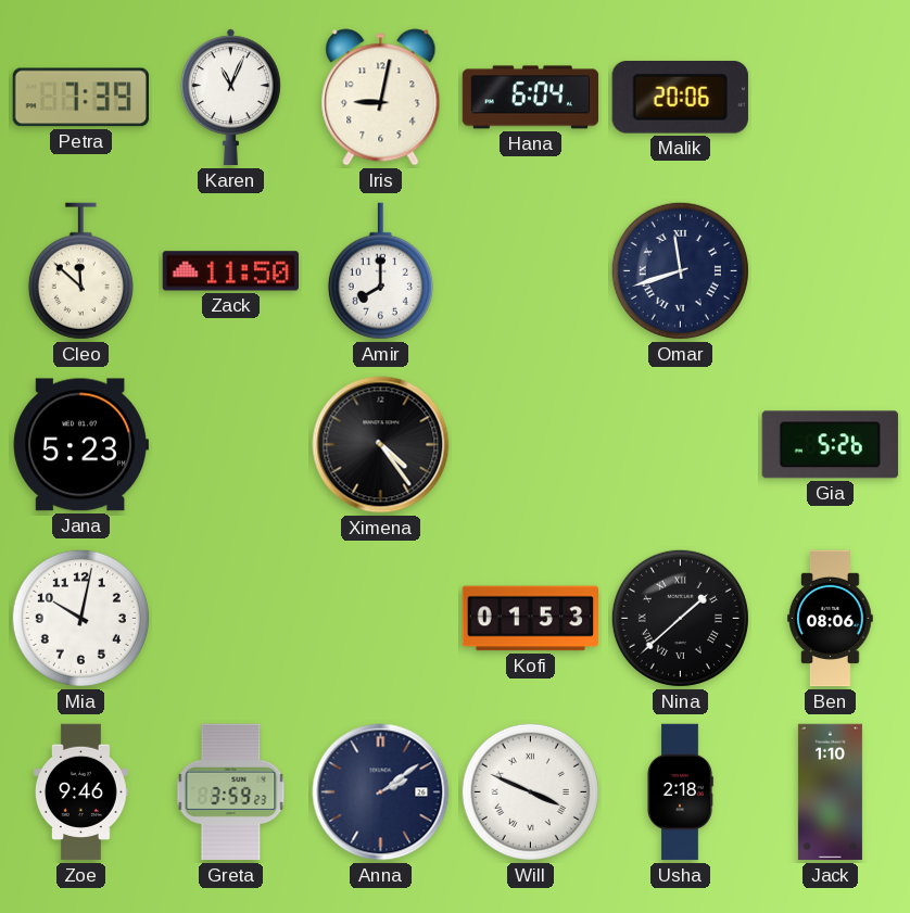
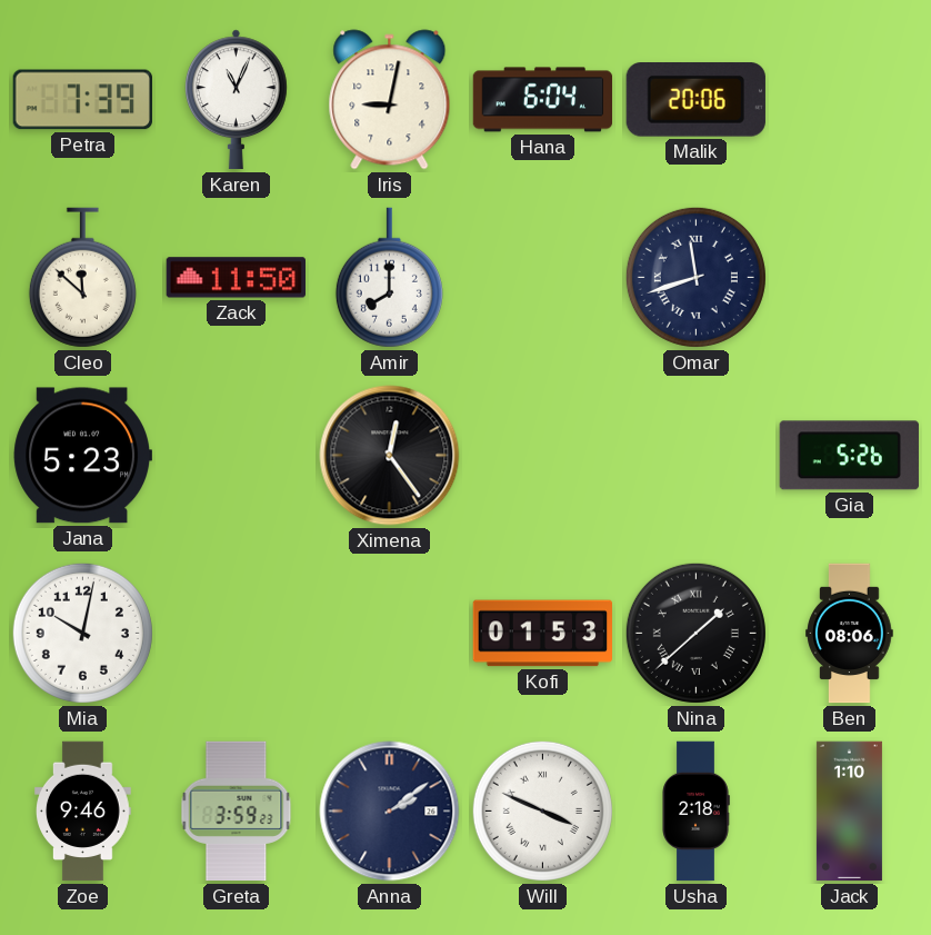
Ximena: 4:24 -> 12:24 (390, 456)
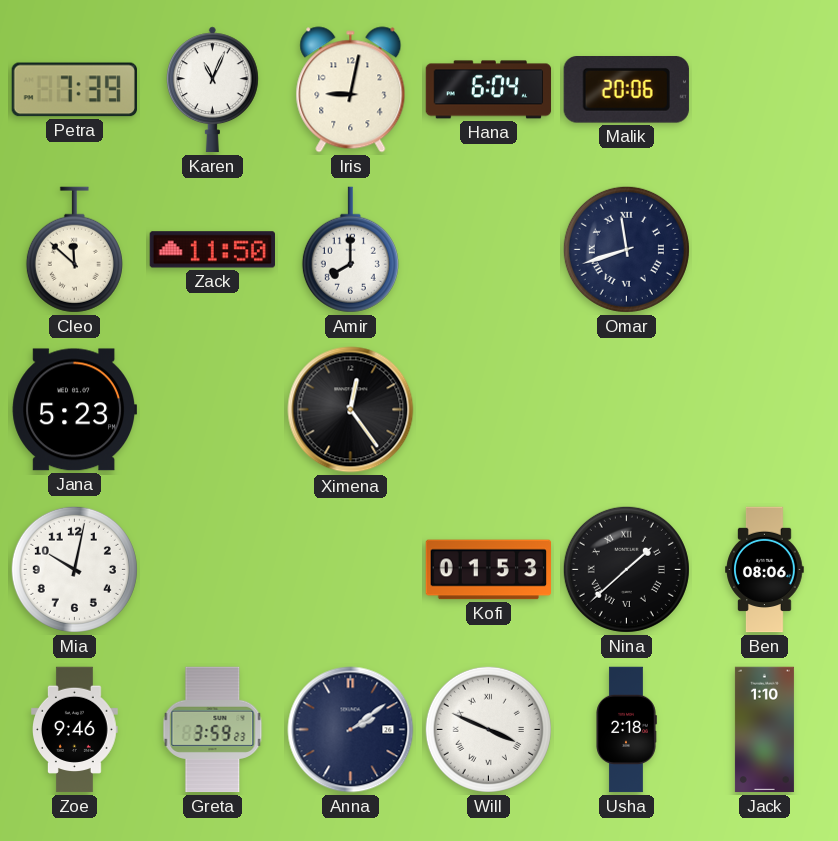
Gia: 5:26 -> none (849, 456)
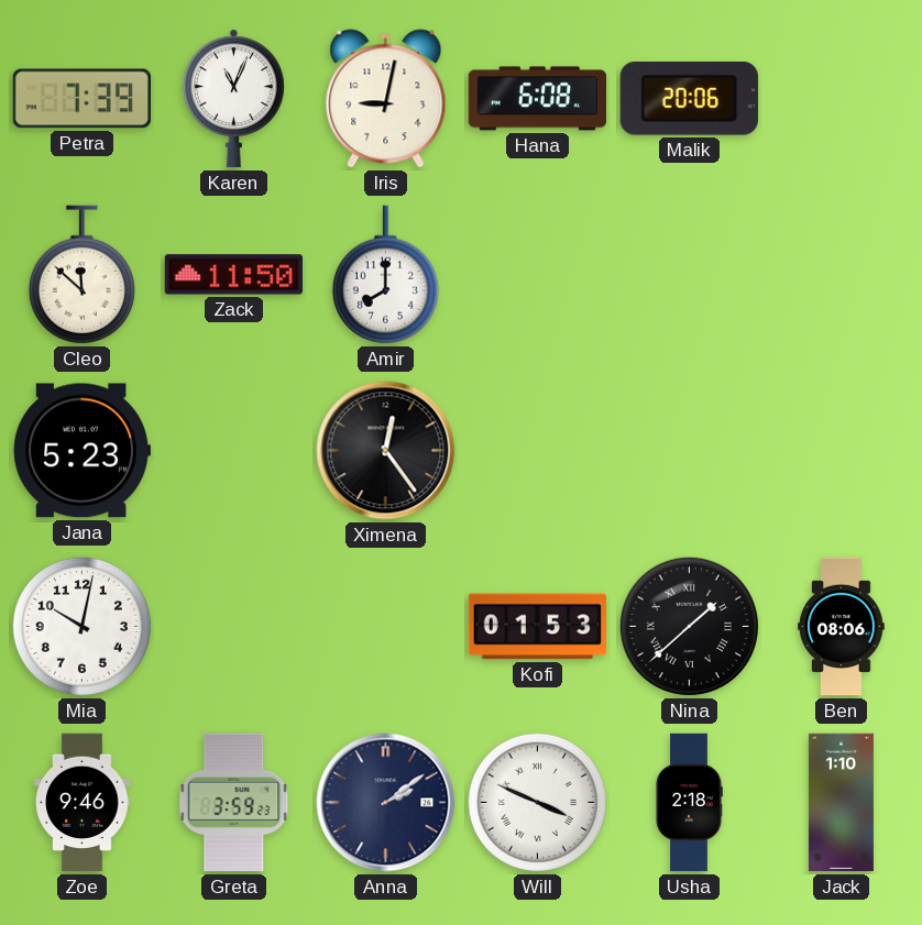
Hana: 6:04 -> 6:08 (538, 99)
Omar: 11:42 -> none (626, 249)
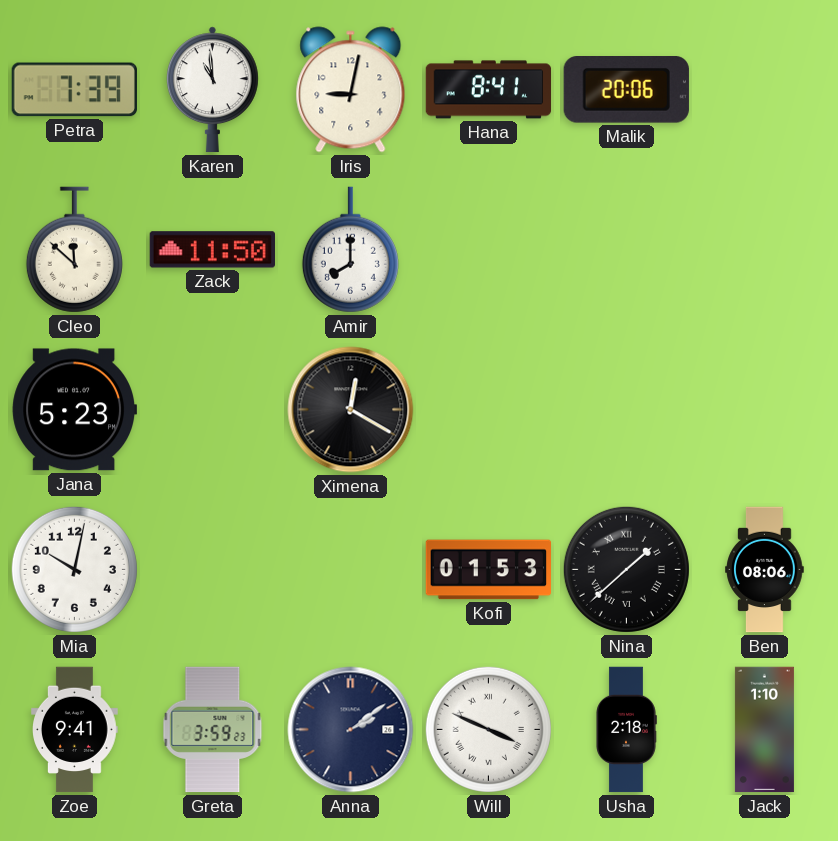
Karen: 11:04 -> 10:59 (212, 90)
Hana: 6:08 -> 8:41 (489, 90)
Ximena: 12:24 -> 12:20 (351, 410)
Zoe: 9:46 -> 9:41 (75, 730)
